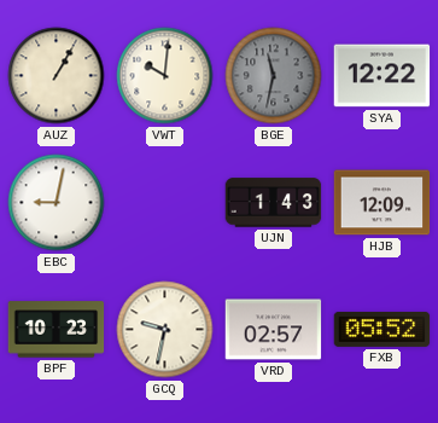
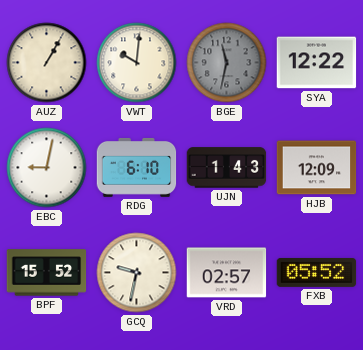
RDG: none -> 6:10 (137, 167)
BPF: 10:23 -> 15:52 (47, 273)
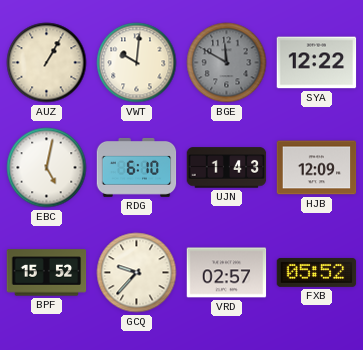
BGE: 11:32 -> 11:50 (227, 63)
EBC: 9:02 -> 5:02 (47, 168)
GCQ: 9:32 -> 9:37 (137, 273)
